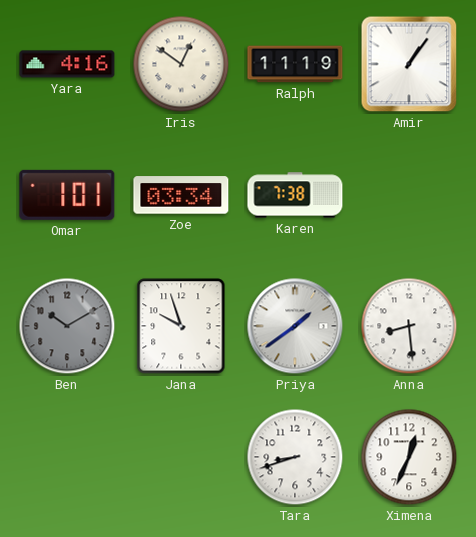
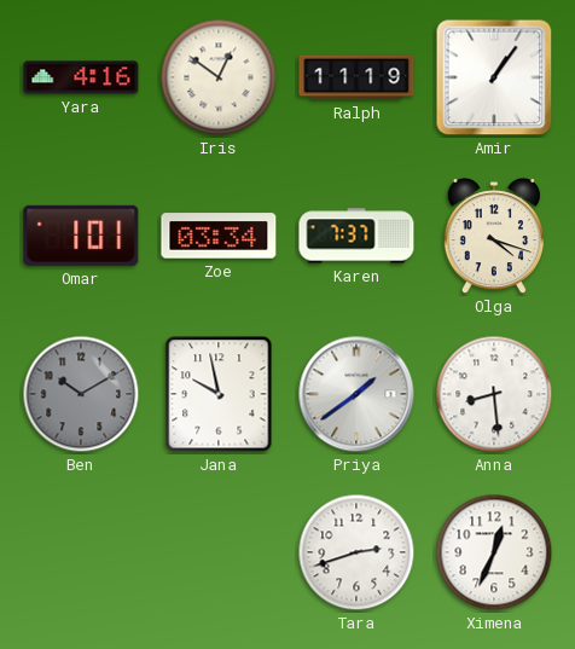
Karen: 7:38 -> 7:37 (356, 236)
Olga: none -> 4:18 (493, 237)
Jana: 9:57 -> 9:58 (219, 394)
Tara: 8:42 -> 2:42 (356, 552)
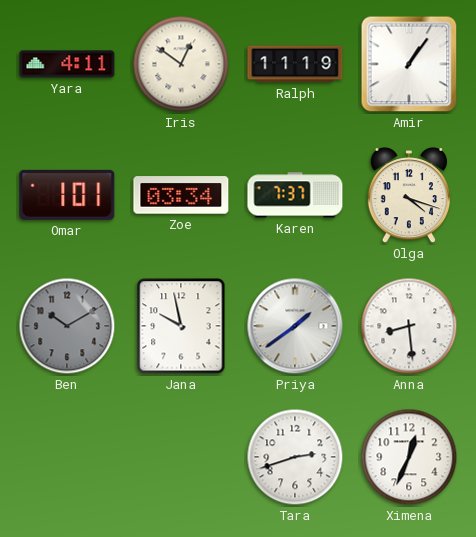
Yara: 4:16 -> 4:11 (67, 64)
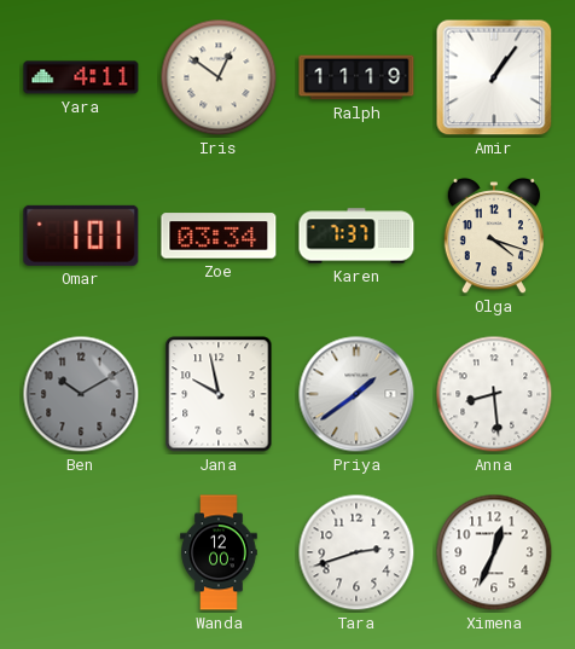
Wanda: none -> 12:00 (219, 552)
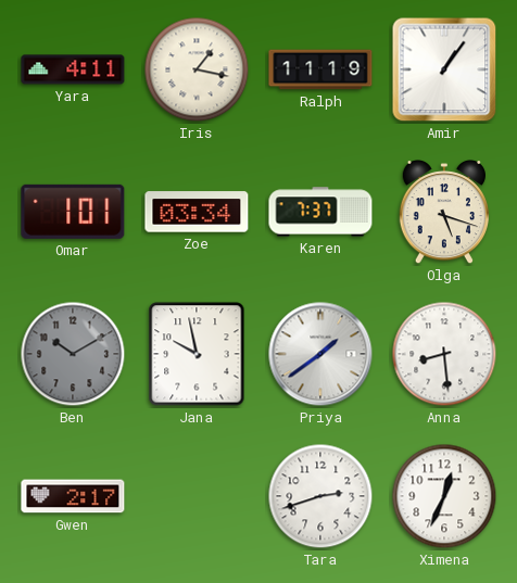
Iris: 12:51 -> 1:17 (197, 69)
Olga: 4:18 -> 5:18 (443, 213)
Gwen: none -> 2:17 (73, 496)
Wanda: 12:00 -> none (219, 552)
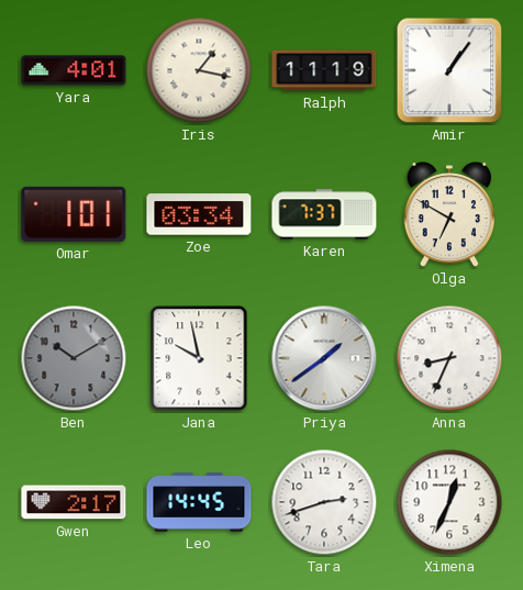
Yara: 4:11 -> 4:01 (74, 70)
Olga: 5:18 -> 6:50 (448, 215)
Anna: 8:29 -> 8:34 (449, 358)
Leo: none -> 14:45 (199, 502)
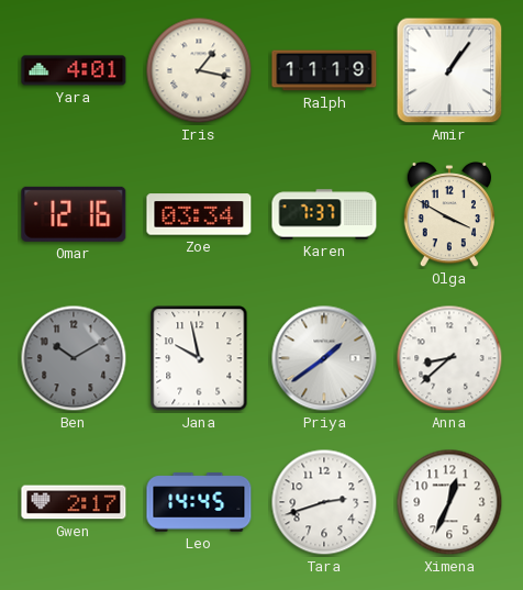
Omar: 1:01 -> 12:16 (74, 214)
Olga: 6:50 -> 3:50 (448, 215)
Anna: 8:34 -> 8:38 (449, 358)
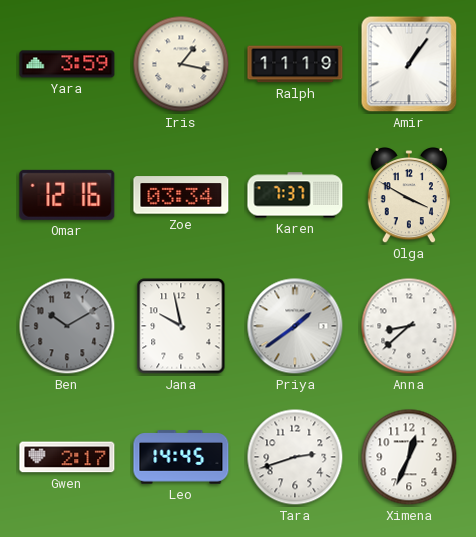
Yara: 4:01 -> 3:59 (67, 64)
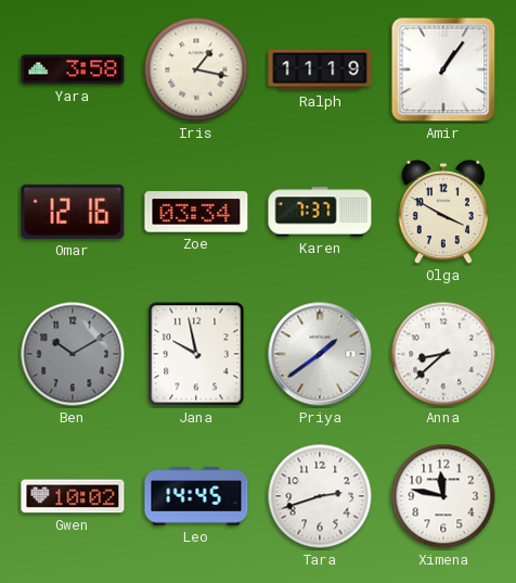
Yara: 3:59 -> 3:58 (73, 69)
Gwen: 2:17 -> 10:02 (73, 496)
Ximena: 12:34 -> 11:47 (443, 496)
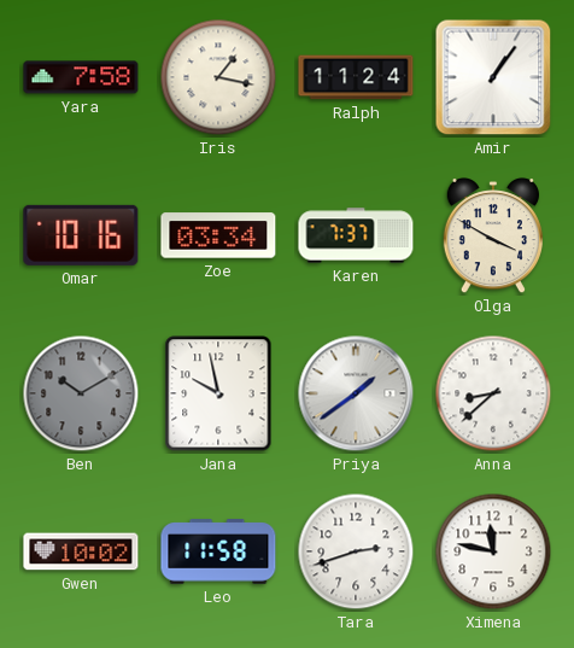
Yara: 3:58 -> 7:58 (81, 77)
Ralph: 11:19 -> 11:24 (356, 77)
Omar: 12:16 -> 10:16 (81, 235)
Leo: 14:45 -> 11:58 (218, 551)
